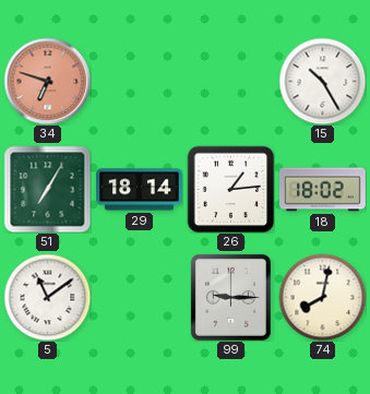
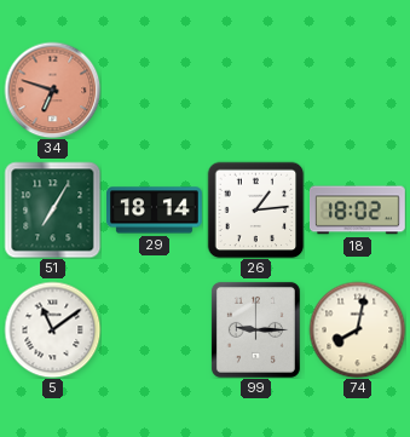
15: 10:25 -> none (322, 81)
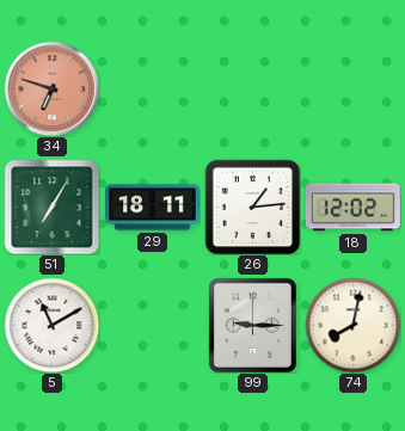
29: 18:14 -> 18:11 (153, 208)
18: 18:02 -> 12:02 (354, 208)
5: 11:09 -> 11:10 (51, 325)
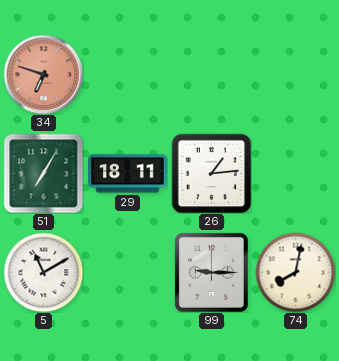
18: 12:02 -> none (354, 208)
